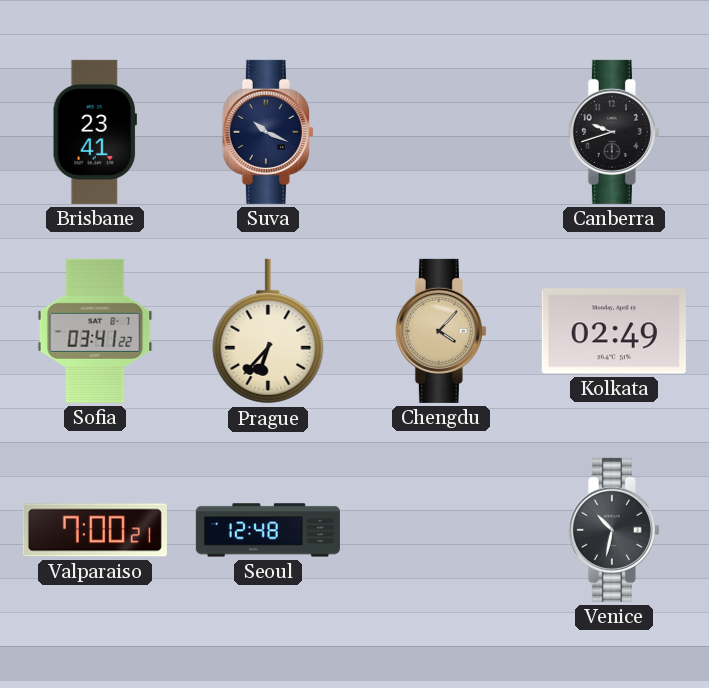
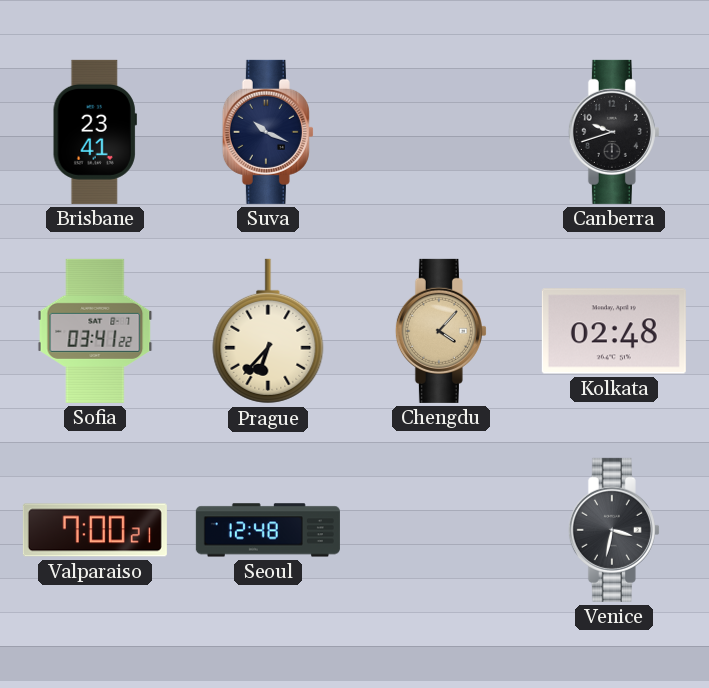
Kolkata: 02:49 -> 02:48 (614, 331)
Venice: 10:32 -> 3:32 (614, 530)
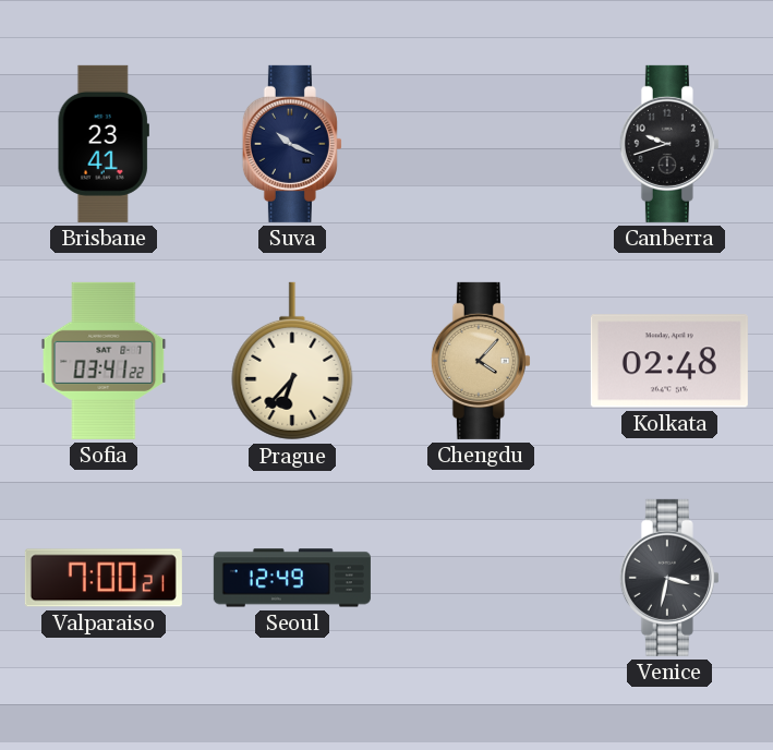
Seoul: 12:48 -> 12:49 (292, 578)
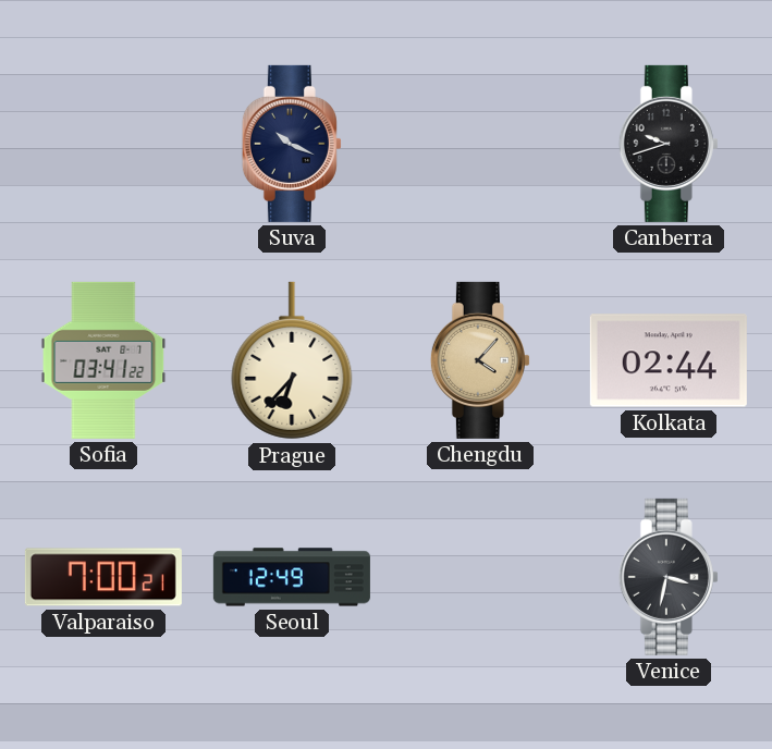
Brisbane: 23:41 -> none (104, 144)
Kolkata: 02:48 -> 02:44 (669, 360)
